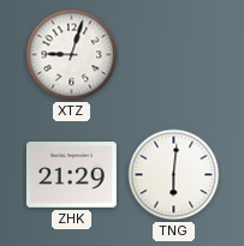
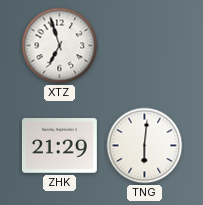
XTZ: 9:03 -> 6:57 (60, 46)
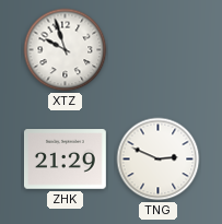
XTZ: 6:57 -> 9:57 (66, 50)
TNG: 6:01 -> 2:49 (159, 160)
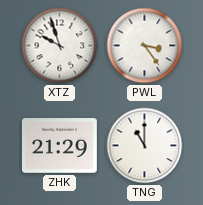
PWL: none -> 3:24 (145, 46)
TNG: 2:49 -> 11:00 (145, 146)
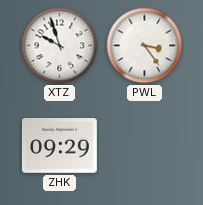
ZHK: 21:29 -> 09:29 (59, 146)
TNG: 11:00 -> none (145, 146)
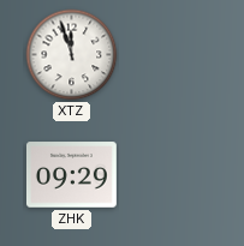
XTZ: 9:57 -> 11:57 (72, 55)
PWL: 3:24 -> none (145, 46)
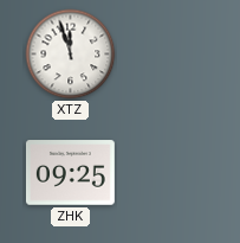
ZHK: 09:29 -> 09:25 (70, 173)
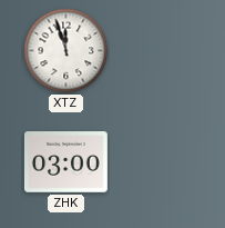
ZHK: 09:25 -> 03:00 (65, 162)
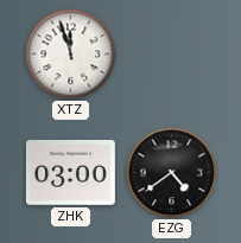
EZG: none -> 4:39 (172, 173)
